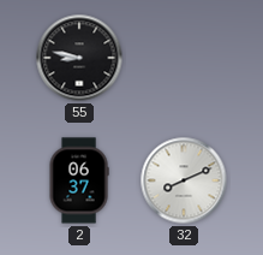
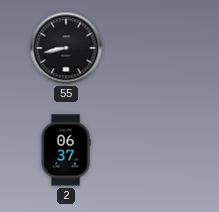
55: 8:47 -> 8:43 (66, 48)
32: 8:11 -> none (184, 180)
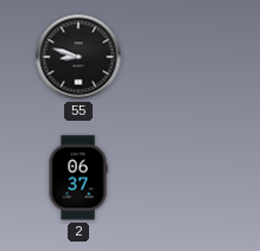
55: 8:43 -> 8:48 (78, 57)
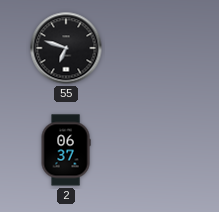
55: 8:48 -> 6:48 (66, 48)
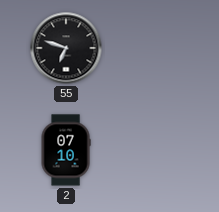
2: 06:37 -> 07:10 (66, 150)
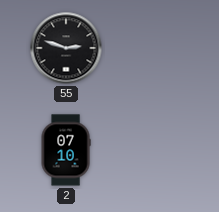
55: 6:48 -> 2:48 (66, 48)
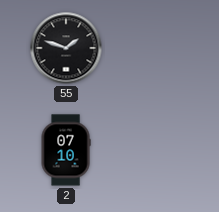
55: 2:48 -> 1:48 (66, 48)
